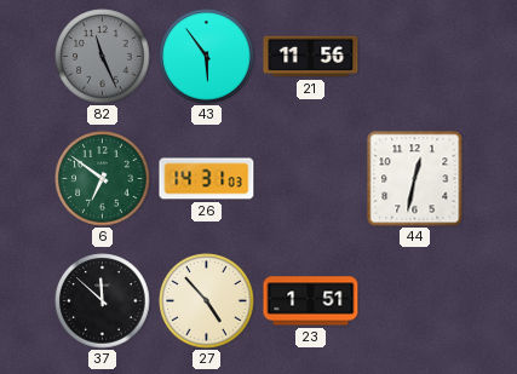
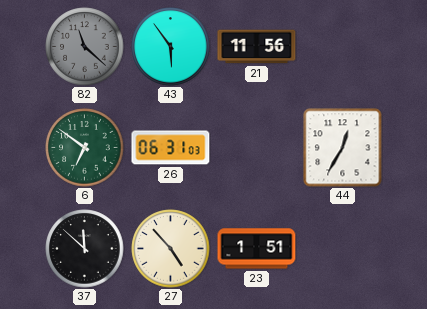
82: 11:26 -> 11:22 (85, 47)
26: 14:31 -> 06:31 (171, 148)
44: 12:32 -> 12:35 (343, 148)
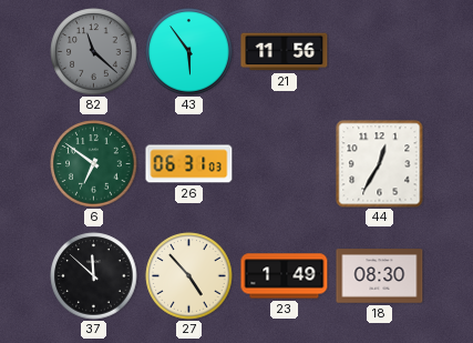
23: 1:51 -> 1:49 (285, 276)
18: none -> 08:30 (380, 276)
